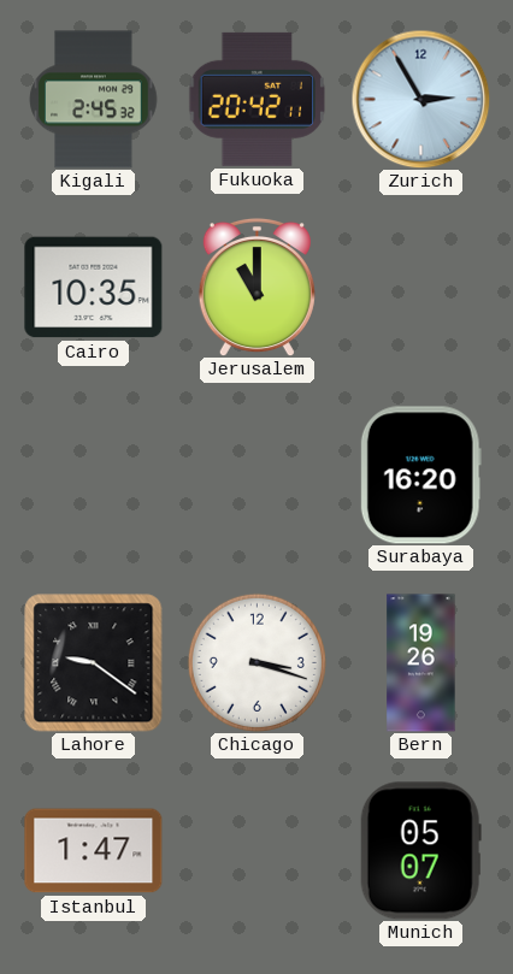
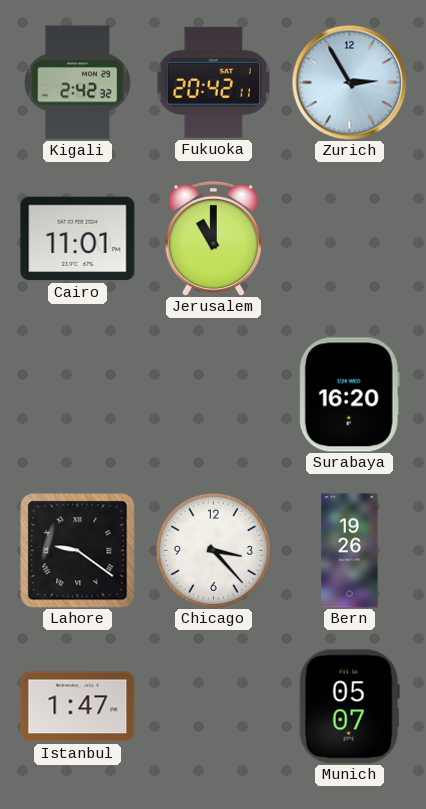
Kigali: 2:45 -> 2:42 (78, 83)
Cairo: 10:35 -> 11:01 (78, 239)
Chicago: 3:18 -> 3:23 (213, 550)
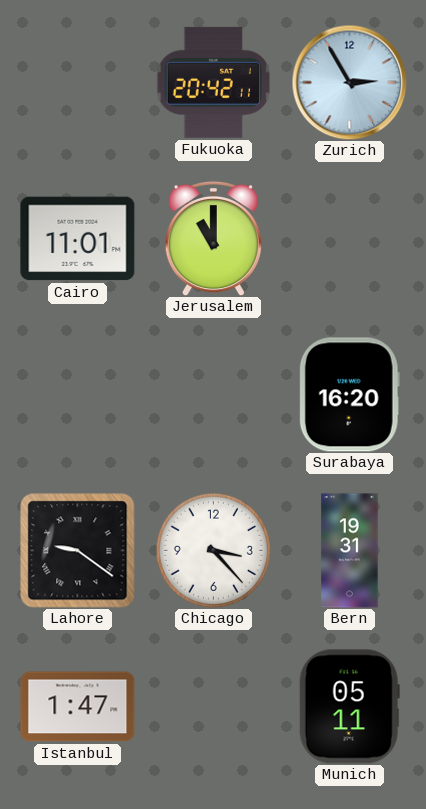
Kigali: 2:42 -> none (78, 83)
Bern: 19:26 -> 19:31 (350, 551)
Munich: 05:07 -> 05:11 (349, 707)
